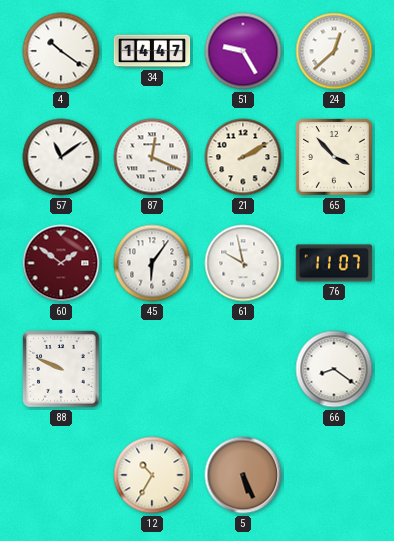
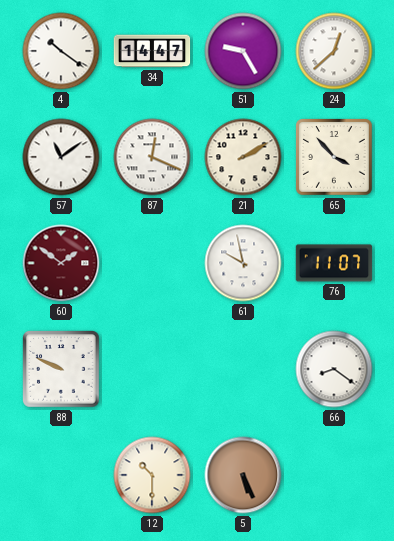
45: 6:06 -> none (152, 263)
12: 10:35 -> 10:30 (152, 475)
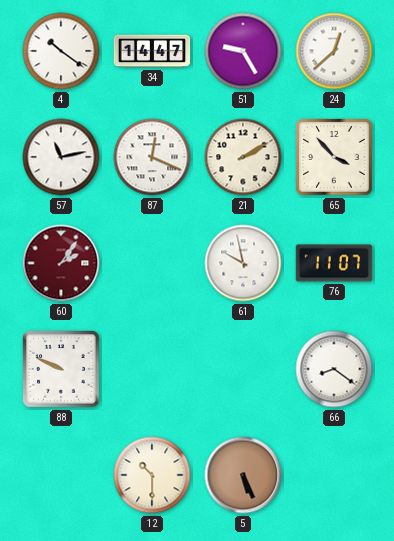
57: 11:09 -> 11:13 (61, 157)
60: 1:51 -> 2:06 (61, 263)
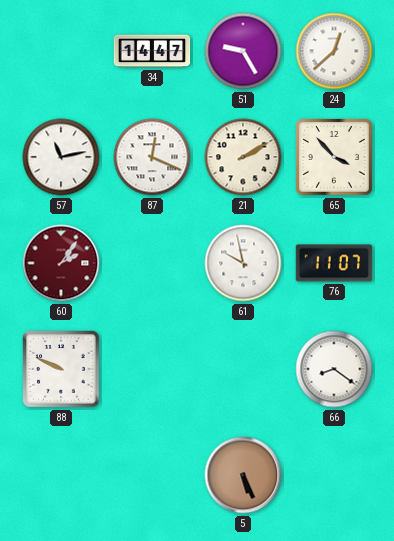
4: 10:21 -> none (61, 51)
12: 10:30 -> none (152, 475)
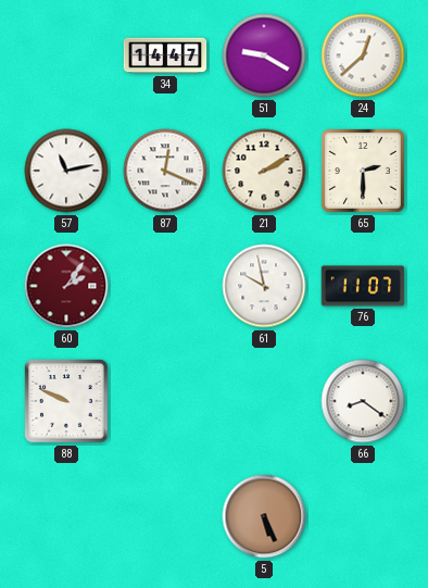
51: 9:25 -> 9:20 (264, 55)
65: 3:53 -> 2:30 (364, 172)
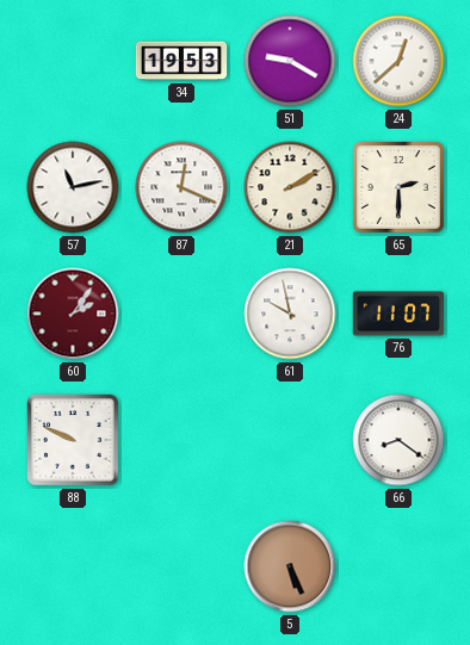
34: 14:47 -> 19:53 (181, 61)
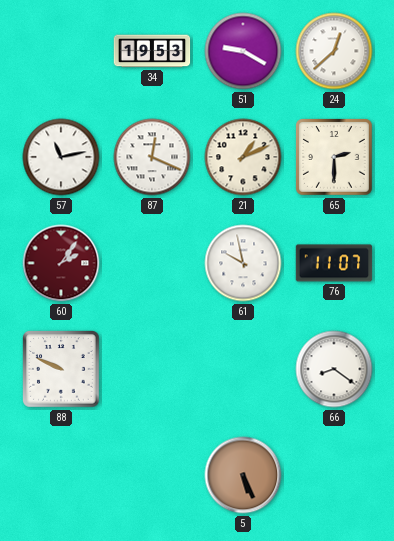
21: 2:10 -> 1:11 (243, 157)
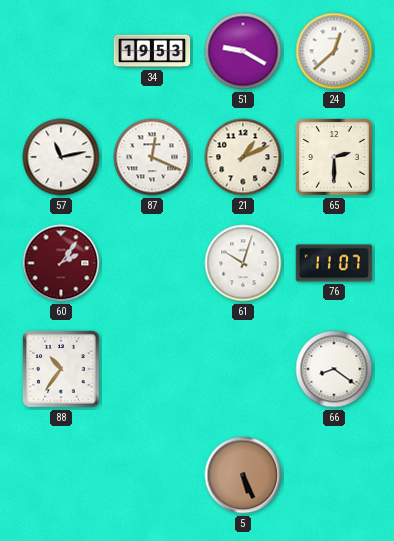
61: 9:58 -> 10:03 (243, 263)
88: 9:49 -> 10:36 (62, 370)
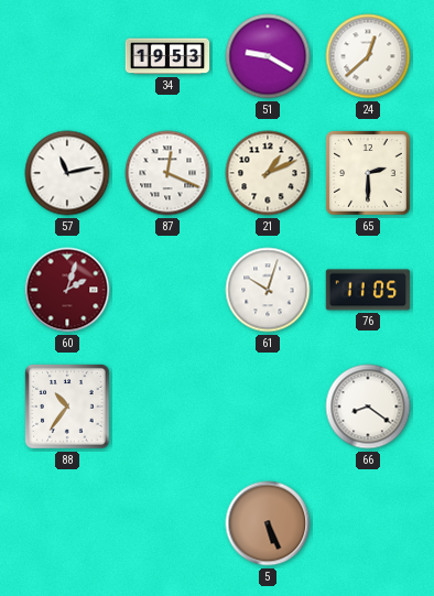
60: 2:06 -> 2:03 (67, 290)
76: 11:07 -> 11:05 (368, 290)
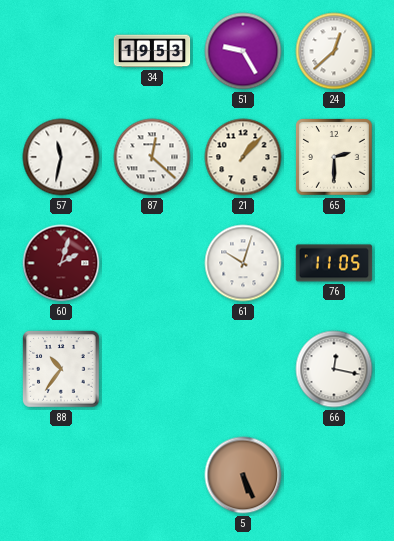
51: 9:20 -> 9:25 (243, 51)
57: 11:13 -> 11:32 (61, 157)
87: 12:19 -> 12:22 (152, 157)
21: 1:11 -> 1:07 (243, 157)
66: 8:21 -> 12:17 (334, 369)
